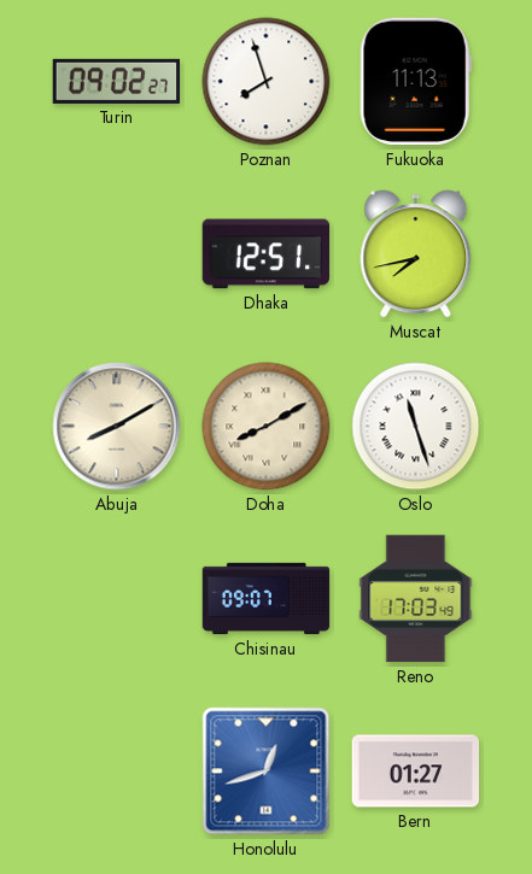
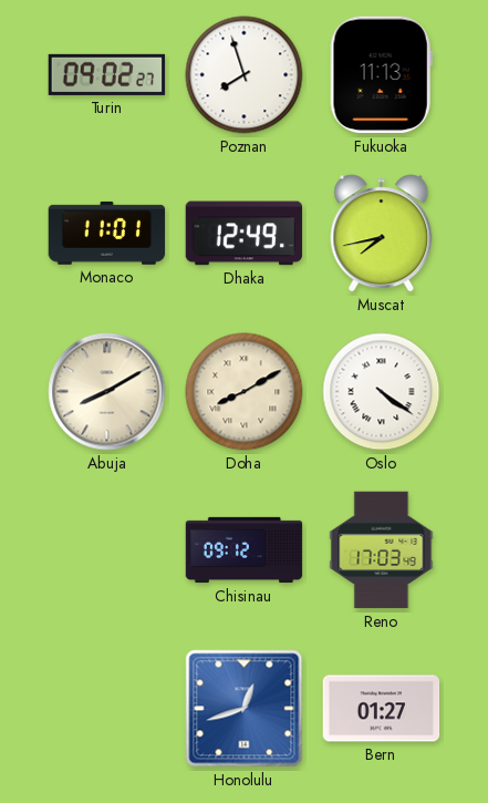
Monaco: none -> 11:01 (107, 233)
Dhaka: 12:51 -> 12:49 (245, 234)
Oslo: 11:27 -> 4:21 (382, 392)
Chisinau: 09:07 -> 09:12 (245, 550)
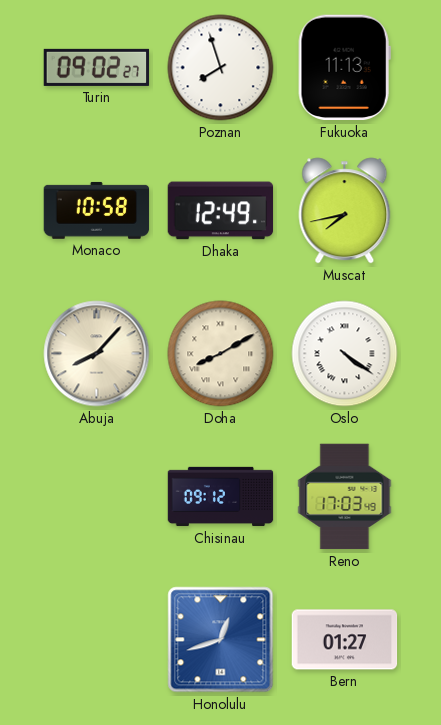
Monaco: 11:01 -> 10:58 (97, 210)
Abuja: 8:10 -> 8:07 (97, 354)
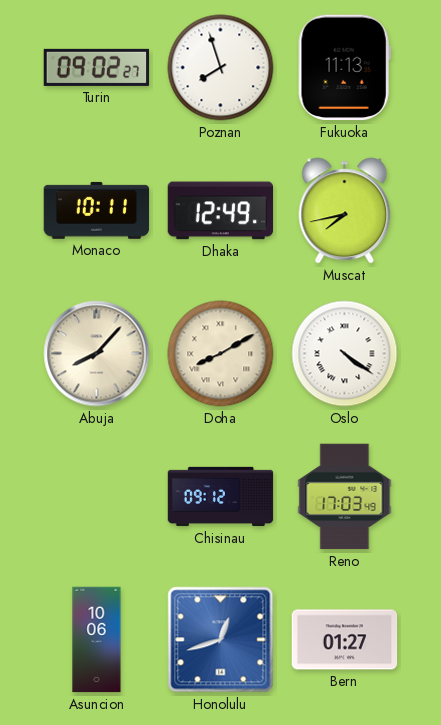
Monaco: 10:58 -> 10:11 (97, 210)
Asuncion: none -> 10:06 (97, 640)
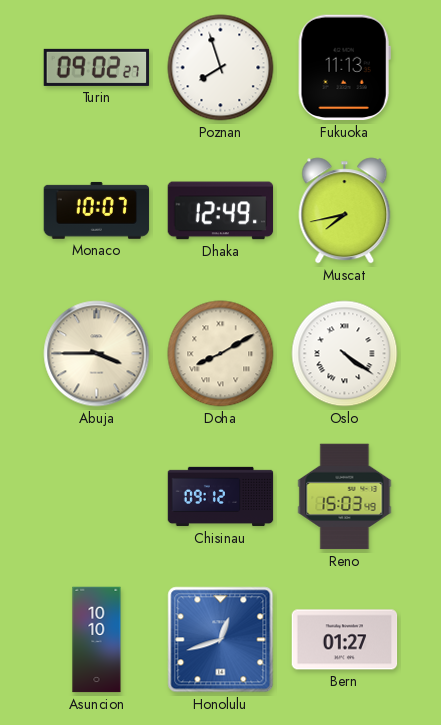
Monaco: 10:11 -> 10:07 (97, 210)
Abuja: 8:07 -> 3:45 (97, 354)
Reno: 17:03 -> 15:03 (345, 497)
Asuncion: 10:06 -> 10:10 (97, 640)
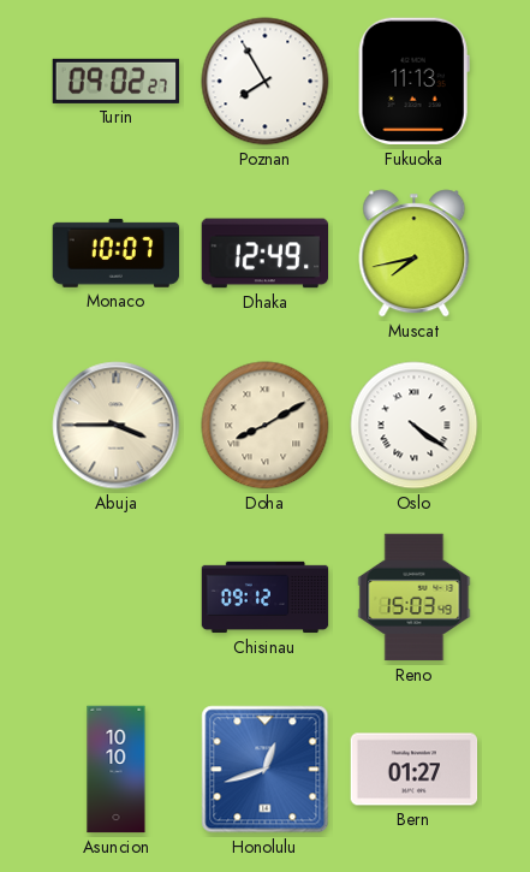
Poznan: 7:57 -> 7:55 (266, 82)
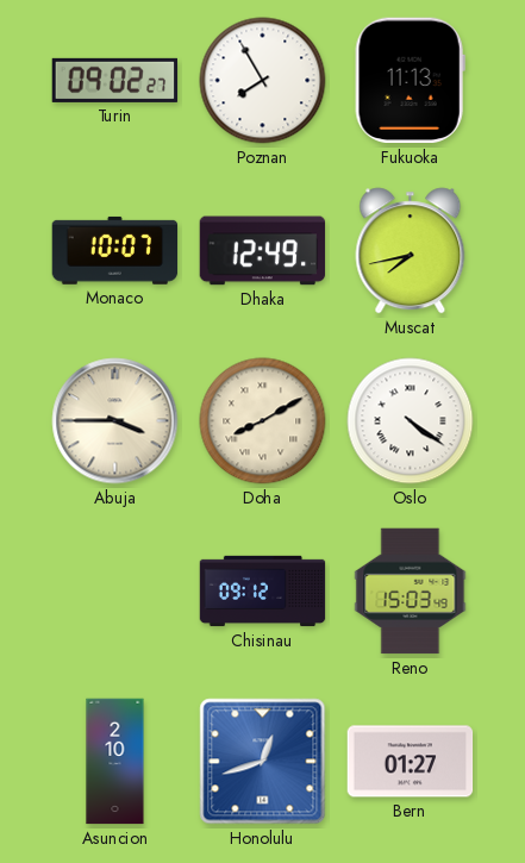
Asuncion: 10:10 -> 2:10 (115, 762)
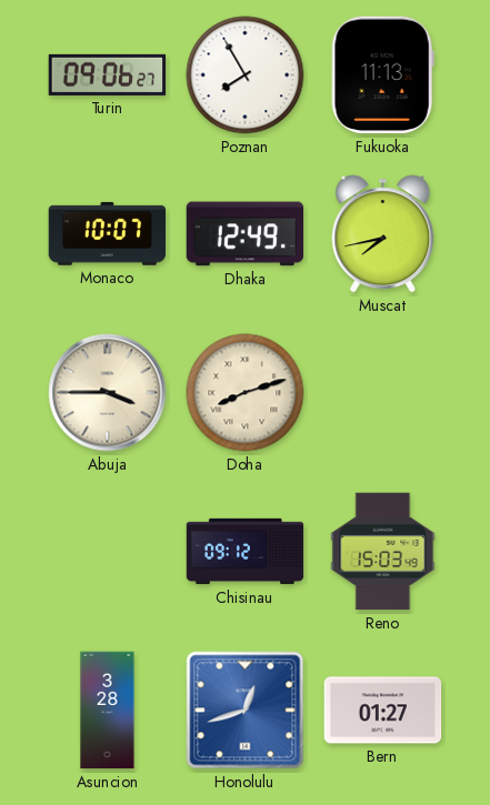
Turin: 09:02 -> 09:06 (108, 74)
Doha: 8:10 -> 8:12 (246, 393)
Oslo: 4:21 -> none (411, 421)
Asuncion: 2:10 -> 3:28 (108, 711)
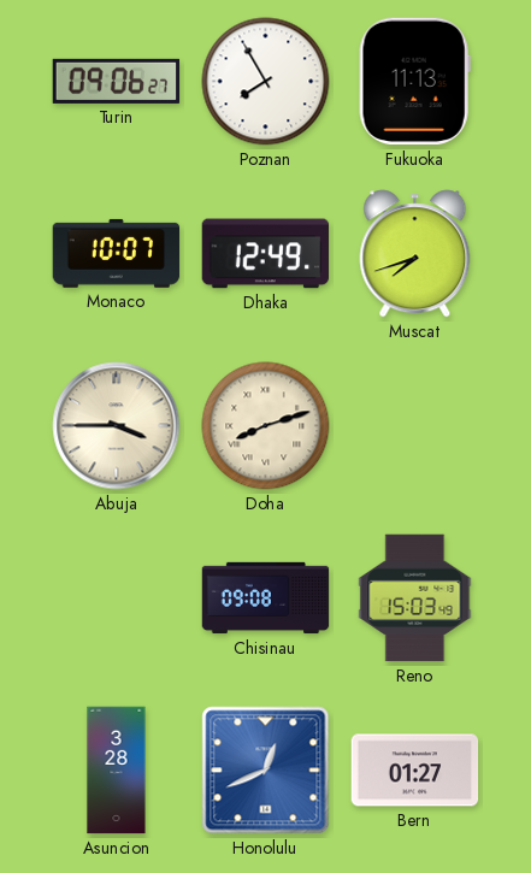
Muscat: 7:43 -> 7:42 (415, 254)
Chisinau: 09:12 -> 09:08 (266, 598)
Honolulu: 12:42 -> 12:41 (266, 771)
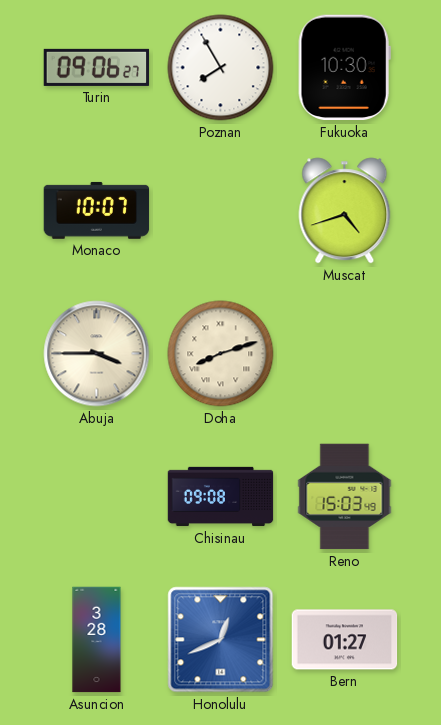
Fukuoka: 11:13 -> 10:30 (344, 68)
Dhaka: 12:49 -> none (266, 254)
Muscat: 7:42 -> 4:42 (345, 211)
